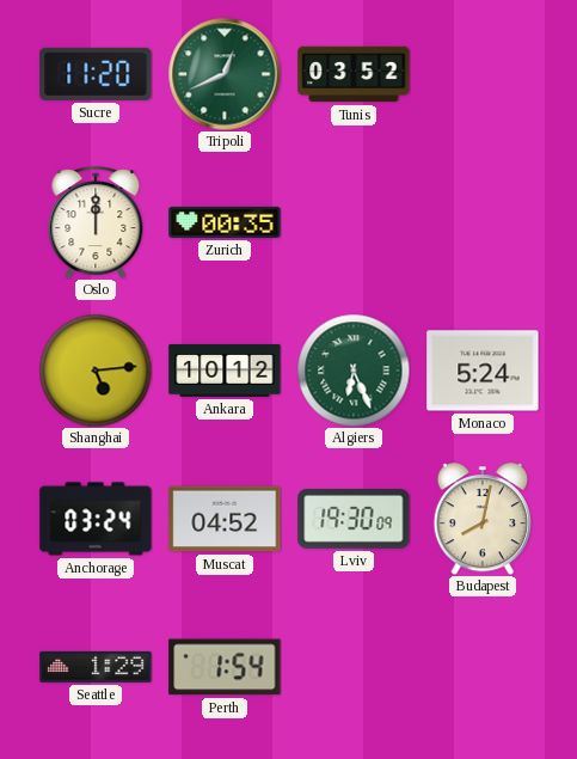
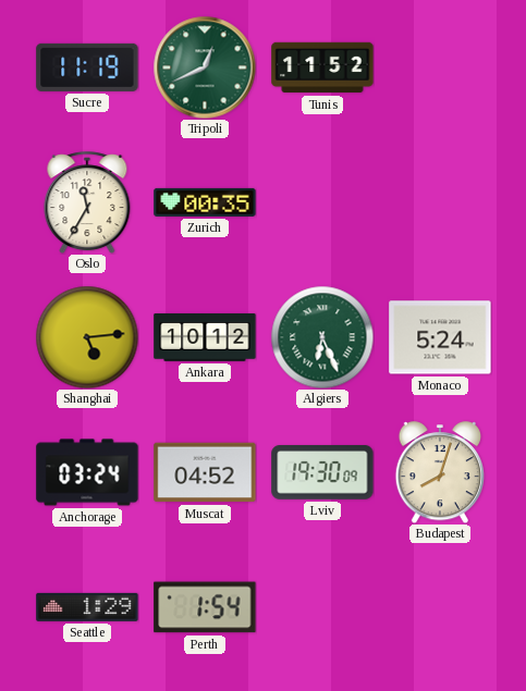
Sucre: 11:20 -> 11:19 (87, 67)
Tunis: 03:52 -> 11:52 (322, 67)
Oslo: 12:00 -> 11:35 (87, 202)
Budapest: 8:02 -> 8:03 (439, 472)
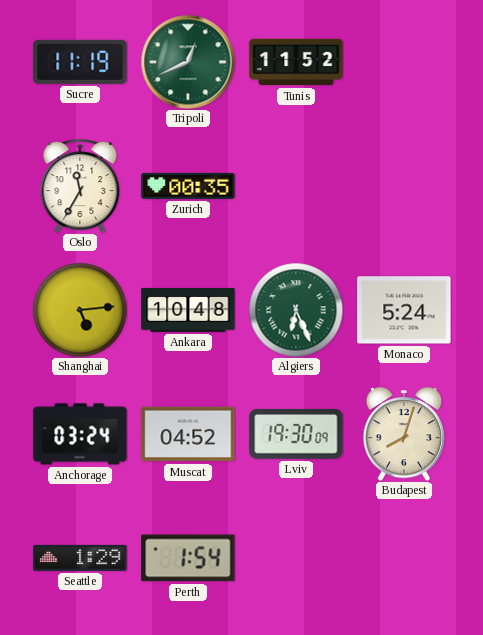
Ankara: 10:12 -> 10:48 (188, 310)
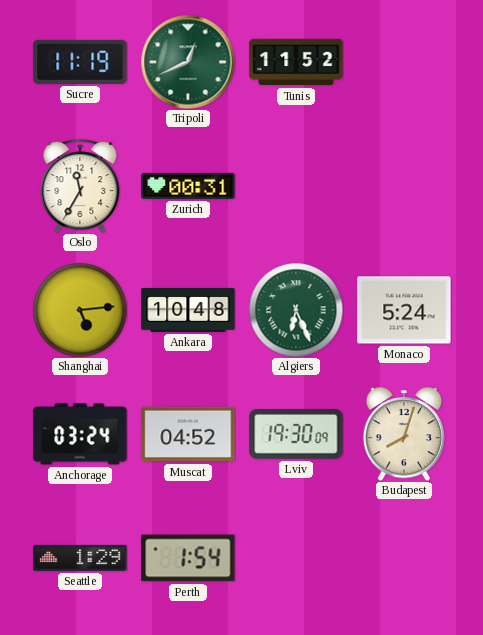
Zurich: 00:35 -> 00:31 (188, 186)
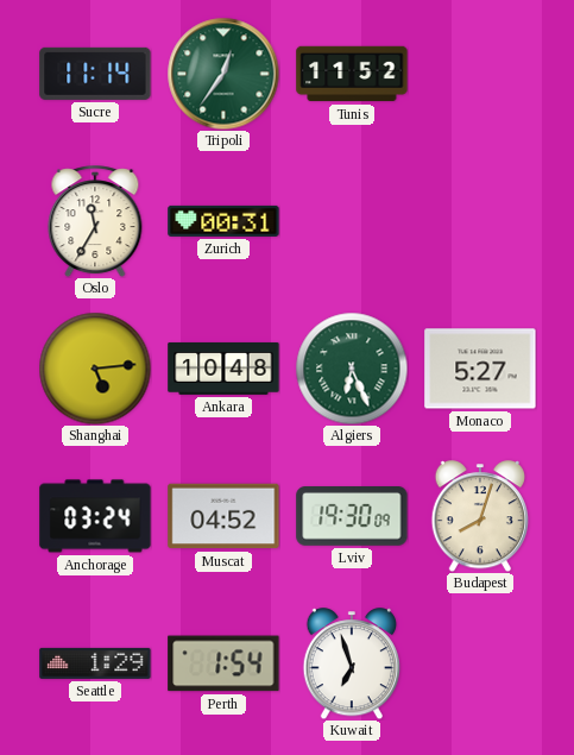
Sucre: 11:19 -> 11:14 (95, 74)
Tripoli: 12:41 -> 12:36 (223, 74)
Monaco: 5:24 -> 5:27 (480, 369)
Kuwait: none -> 6:57 (351, 663)
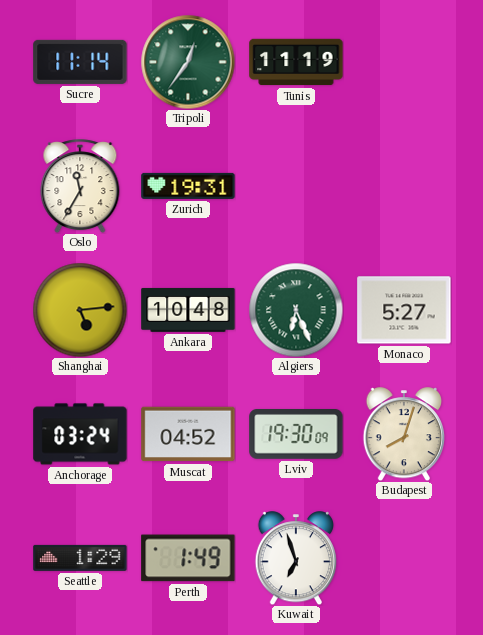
Tunis: 11:52 -> 11:19 (296, 62)
Zurich: 00:31 -> 19:31 (188, 186)
Perth: 1:54 -> 1:49 (188, 558)
